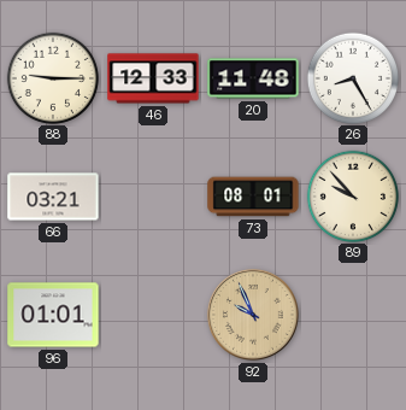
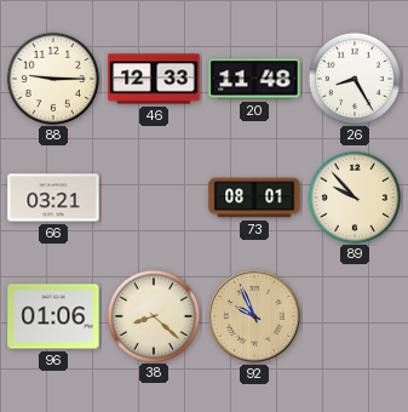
96: 01:01 -> 01:06 (53, 316)
38: none -> 8:22 (153, 315)
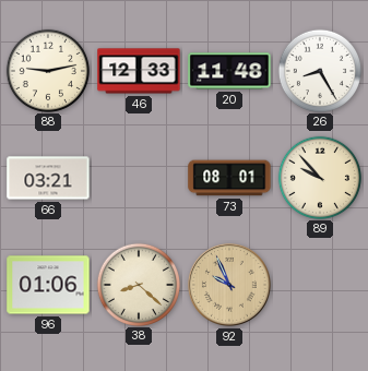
88: 9:15 -> 9:13 (47, 70)
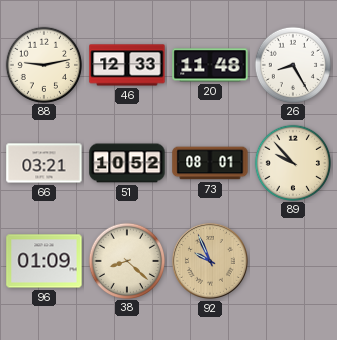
51: none -> 10:52 (127, 163)
96: 01:06 -> 01:09 (44, 261)
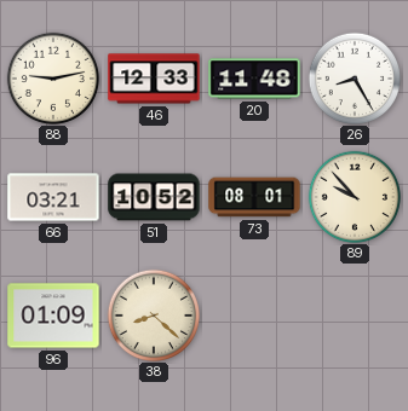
92: 9:56 -> none (210, 261)
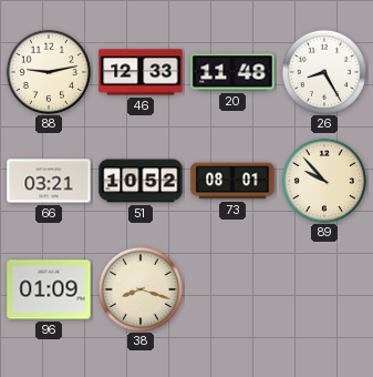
38: 8:22 -> 8:18 (139, 288)
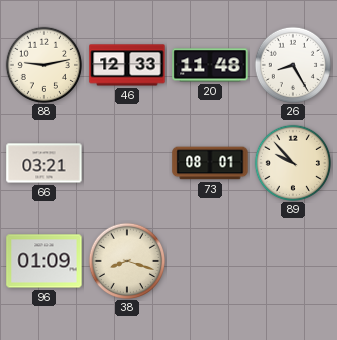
51: 10:52 -> none (141, 181)
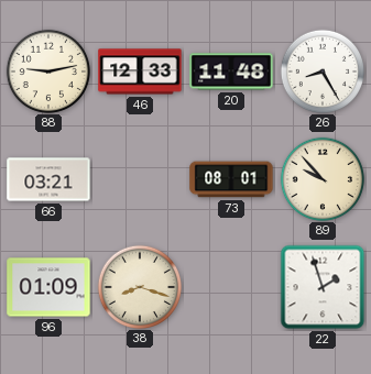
22: none -> 1:57 (323, 287)
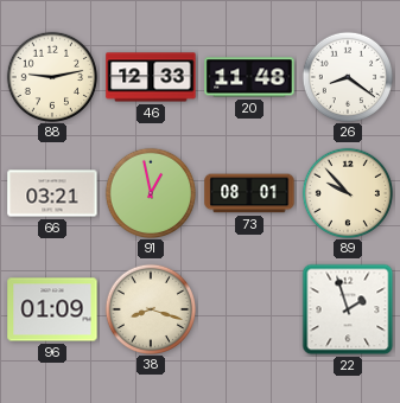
26: 8:25 -> 8:21 (347, 76)
91: none -> 12:58 (150, 192)
